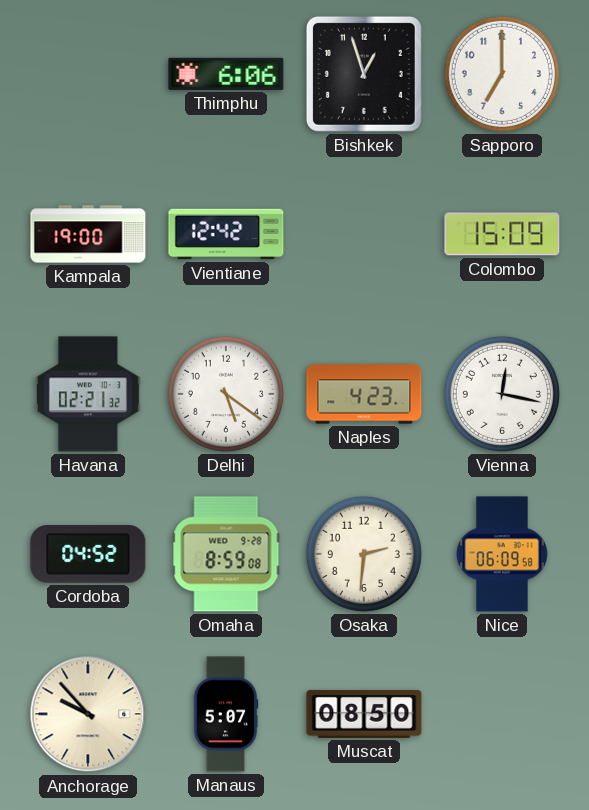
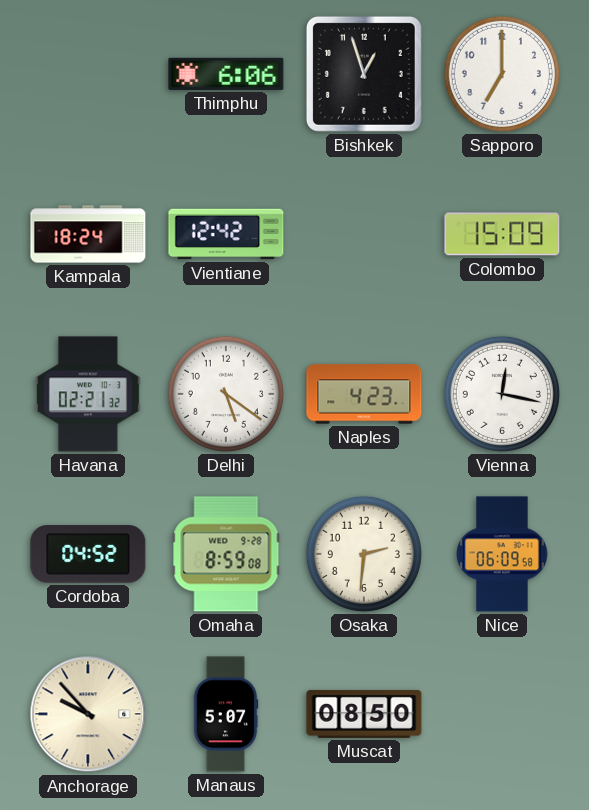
Kampala: 19:00 -> 18:24 (88, 234)
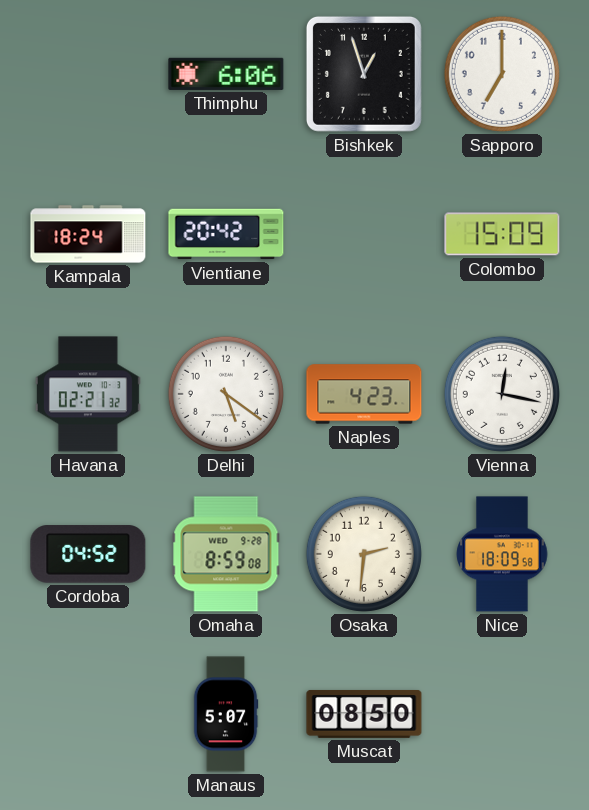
Vientiane: 12:42 -> 20:42 (226, 234)
Nice: 06:09 -> 18:09 (502, 554)
Anchorage: 9:53 -> none (88, 714)
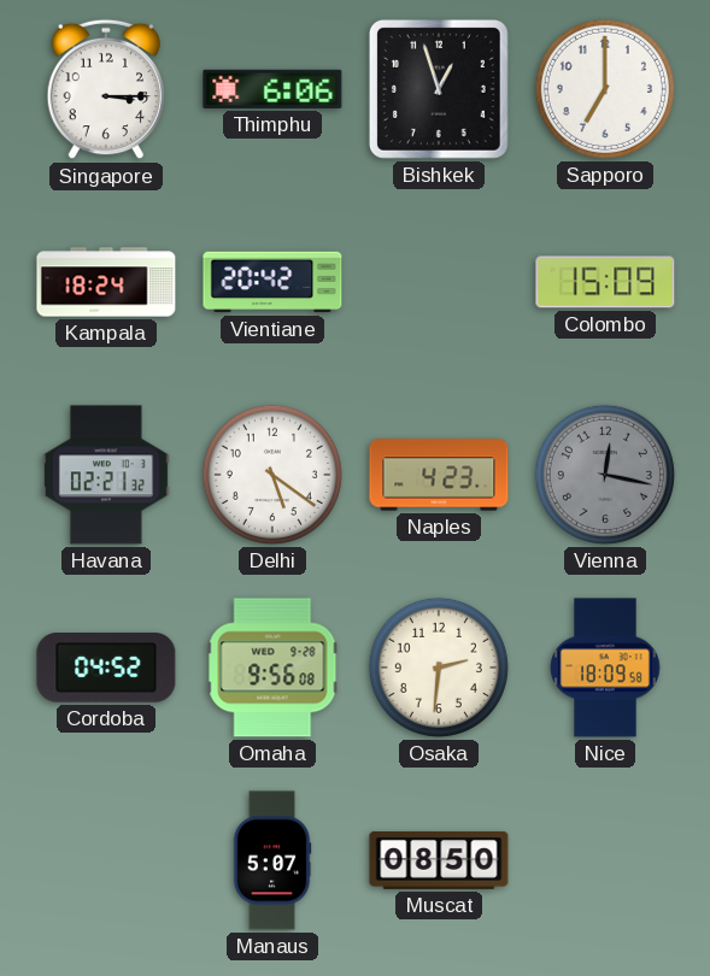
Singapore: none -> 3:15 (105, 89)
Vienna dial: white -> grey (605, 475)
Omaha: 8:59 -> 9:56 (272, 668)
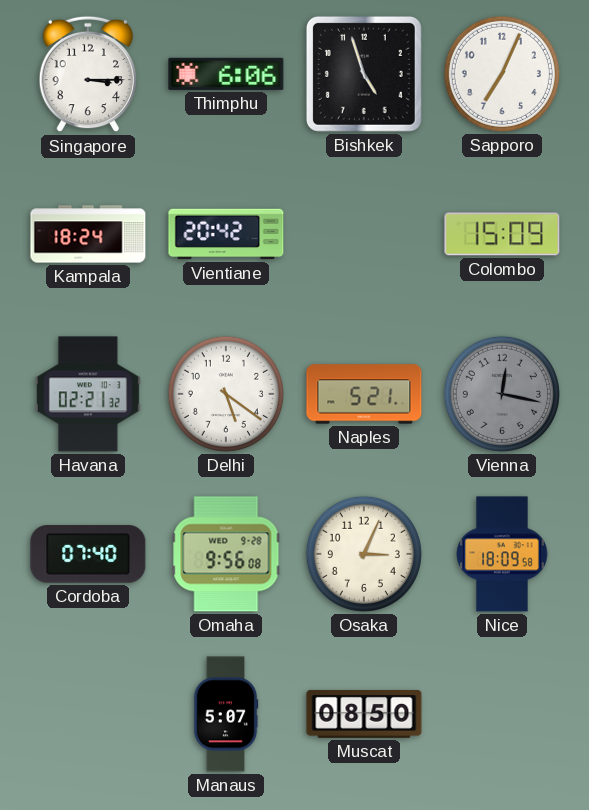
Bishkek: 12:57 -> 4:57 (364, 74)
Sapporo: 7:00 -> 7:04 (502, 74)
Naples: 4:23 -> 5:21 (364, 394)
Cordoba: 04:52 -> 07:40 (88, 554)
Osaka: 2:31 -> 3:04 (364, 554)
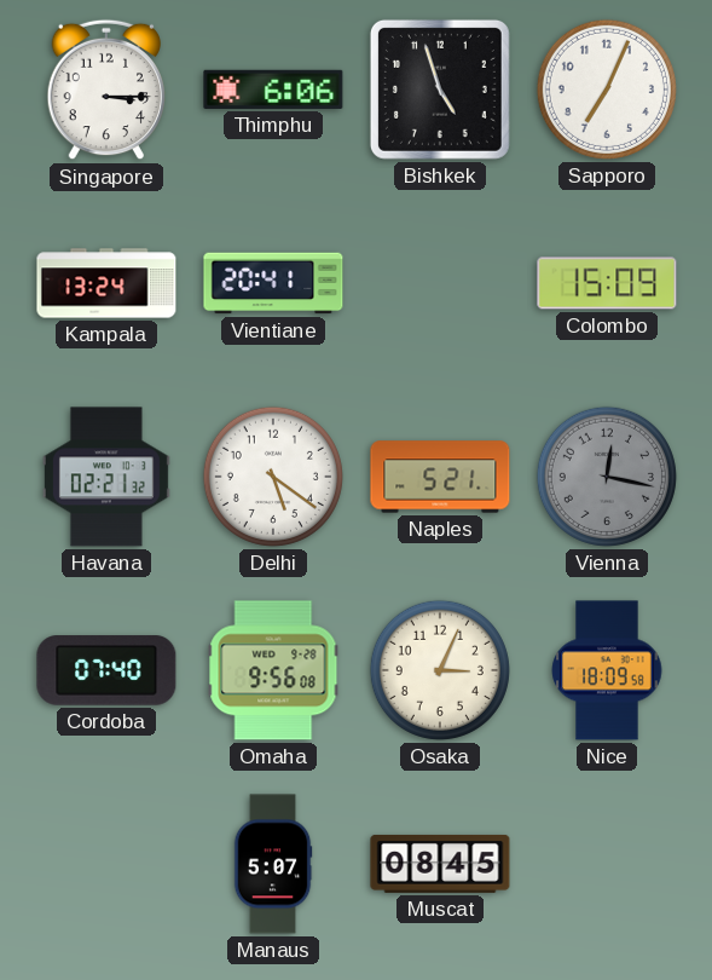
Kampala: 18:24 -> 13:24 (106, 283)
Vientiane: 20:42 -> 20:41 (273, 283)
Muscat: 08:50 -> 08:45 (440, 864)
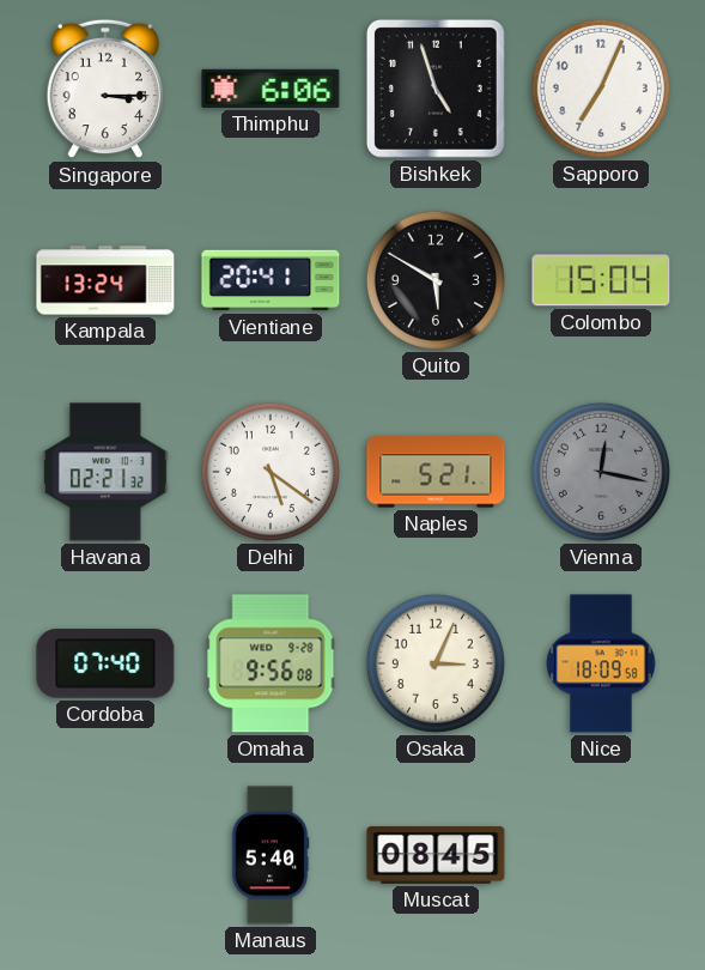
Quito: none -> 5:50 (436, 280)
Colombo: 15:09 -> 15:04 (601, 280)
Manaus: 5:07 -> 5:40 (271, 855)
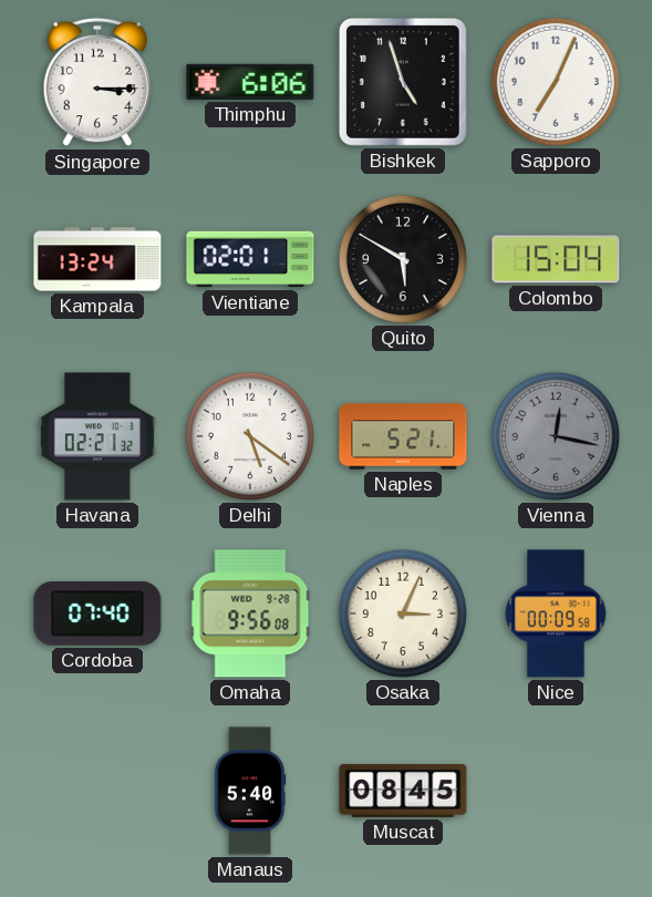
Vientiane: 20:41 -> 02:01 (250, 259)
Nice: 18:09 -> 00:09 (556, 614)
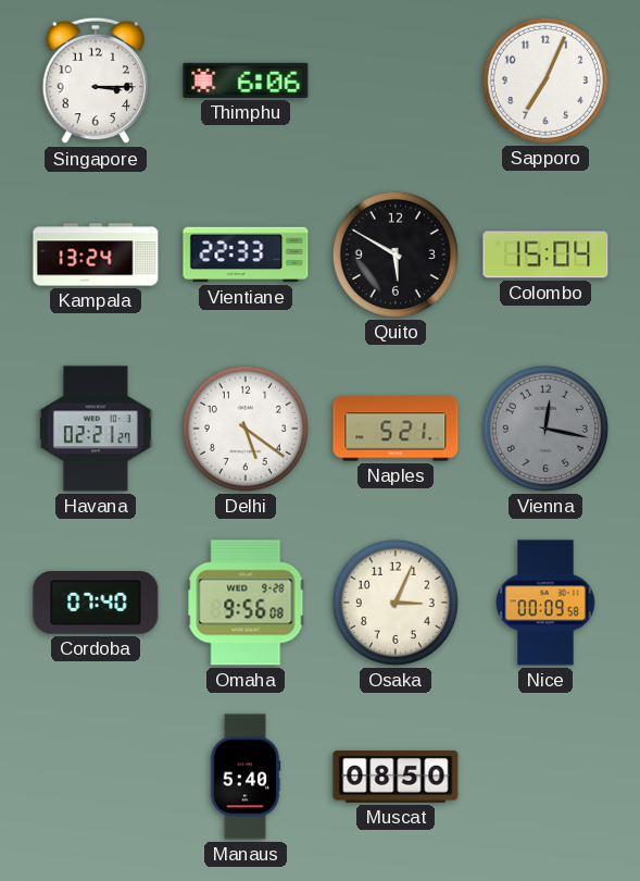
Bishkek: 4:57 -> none (403, 82)
Vientiane: 02:01 -> 22:33 (246, 255)
Havana: 02:21:32 -> 02:21:27 (96, 429)
Muscat: 08:45 -> 08:50 (396, 777)
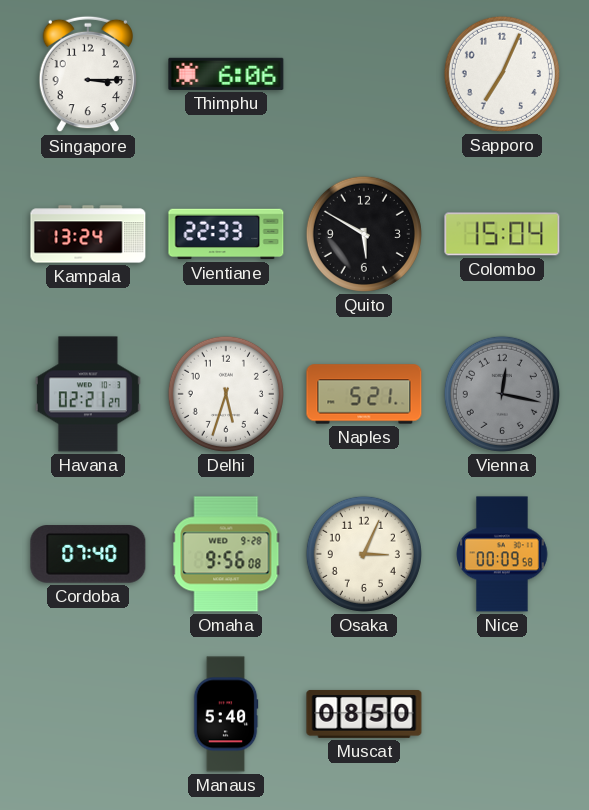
Delhi: 5:21 -> 5:33 (226, 394)
